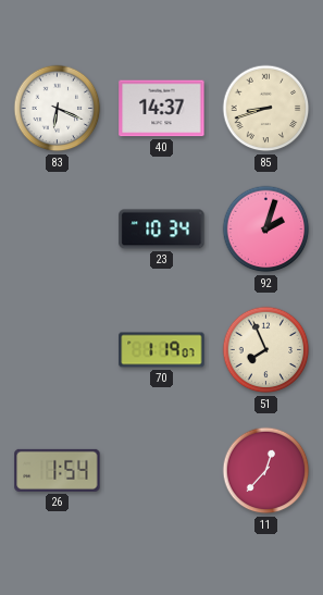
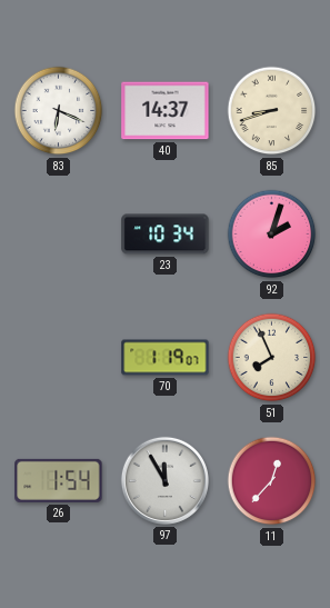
97: none -> 11:55 (164, 480)
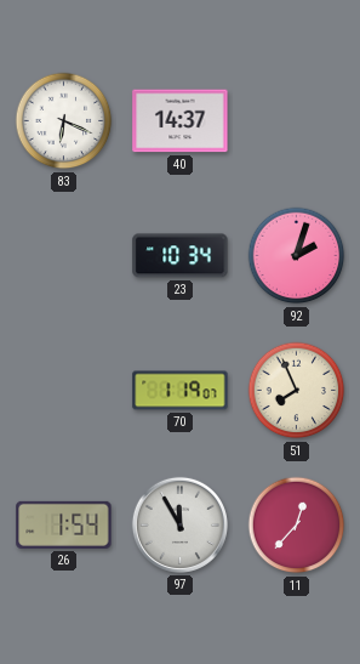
85: 8:42 -> none (272, 111)
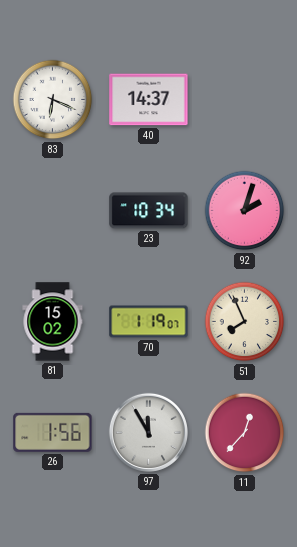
81: none -> 15:02 (53, 322)
26: 1:54 -> 1:56 (53, 432)
